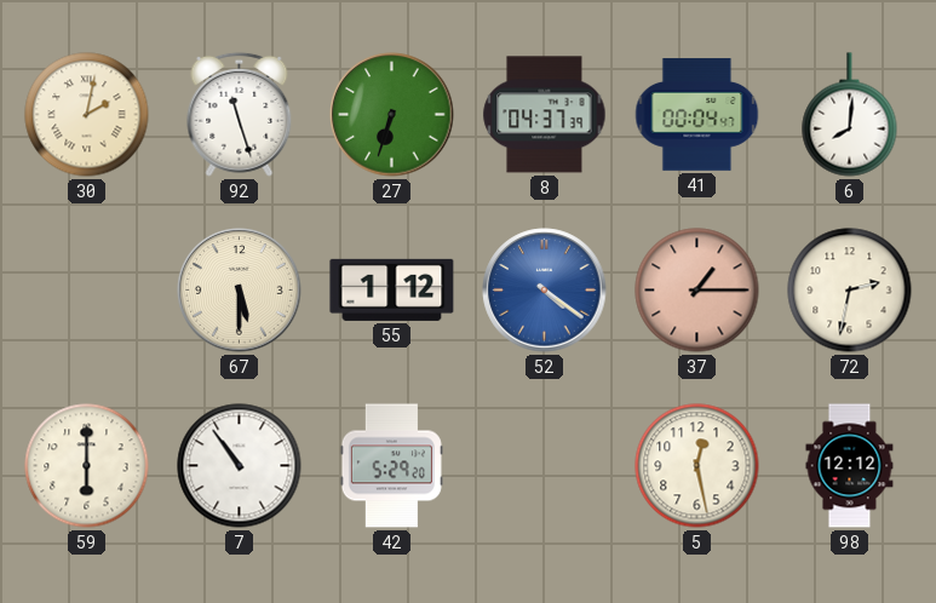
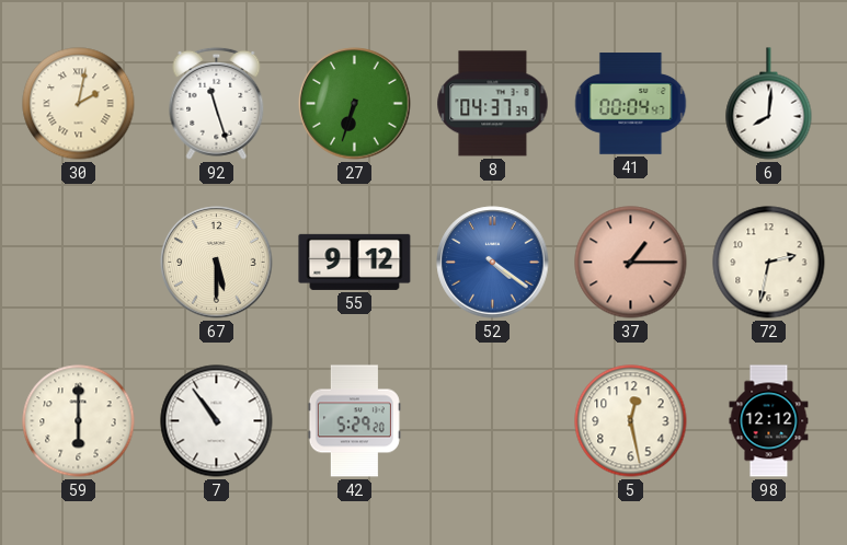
55: 1:12 -> 9:12 (355, 262)
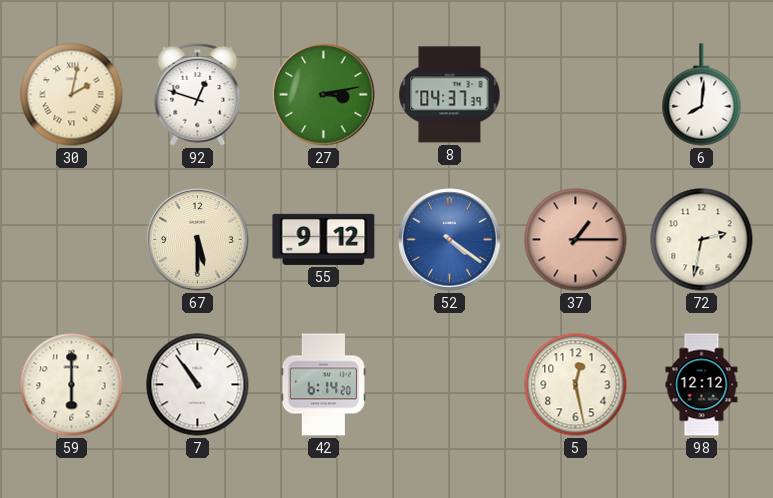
92: 11:27 -> 12:48 (198, 94)
27: 6:33 -> 3:13 (324, 95)
41: 00:04 -> none (631, 104)
42: 5:29 -> 6:14 (323, 385)
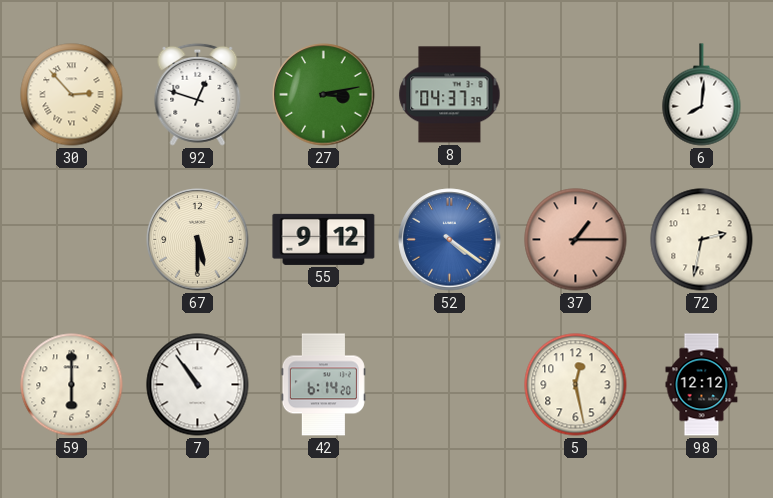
30: 2:02 -> 2:53 (72, 95)
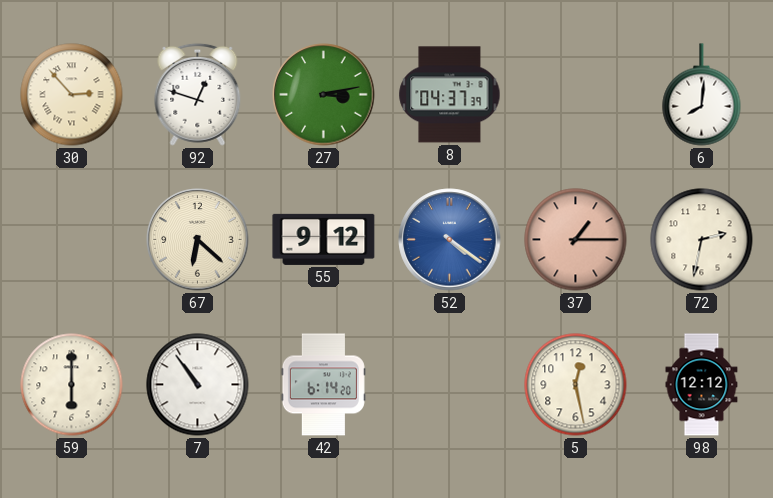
67: 5:30 -> 6:22 (198, 240)
